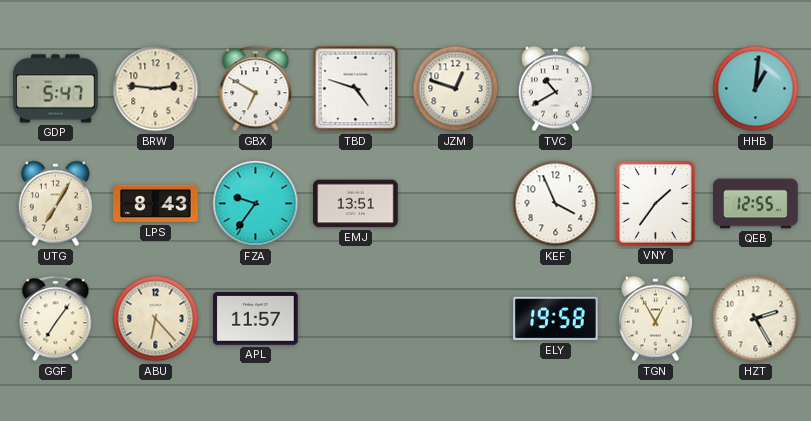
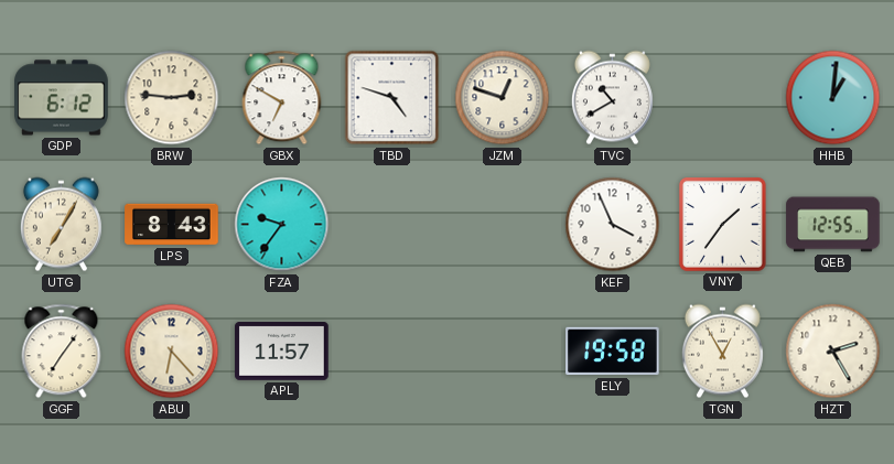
GDP: 5:47 -> 6:12 (62, 98)
EMJ: 13:51 -> none (356, 204)
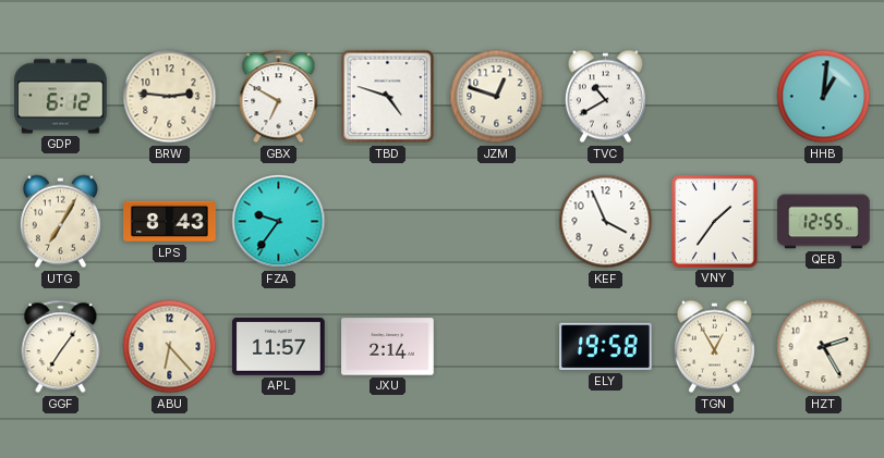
JXU: none -> 2:14 (388, 347)
